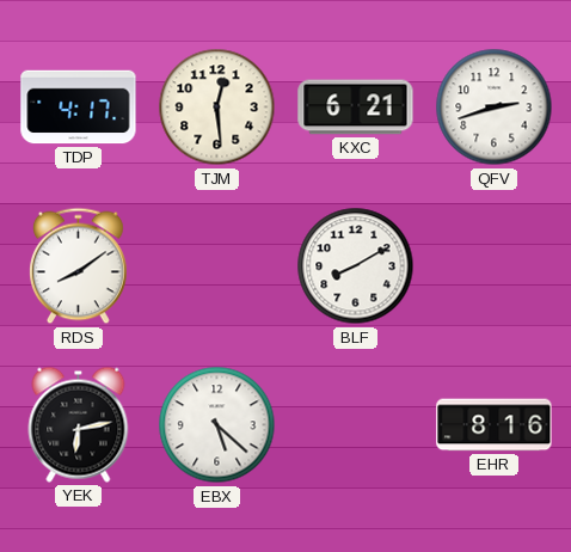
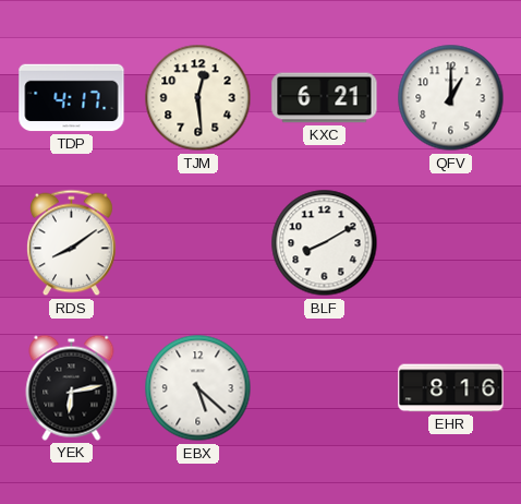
QFV: 2:42 -> 1:00 (451, 98)
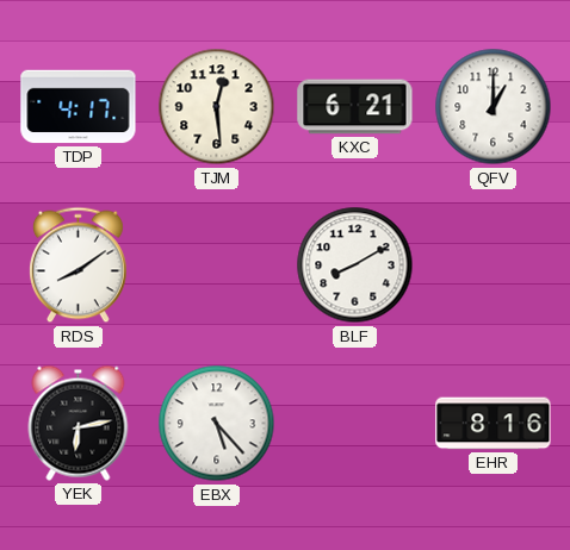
EBX: 5:22 -> 5:23 (217, 424)
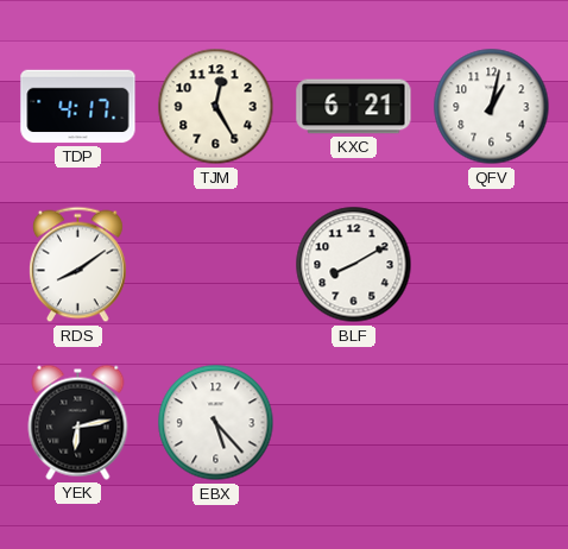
TJM: 12:29 -> 12:25 (216, 107)
QFV: 1:00 -> 1:02 (492, 107)
EHR: 8:16 -> none (494, 424)
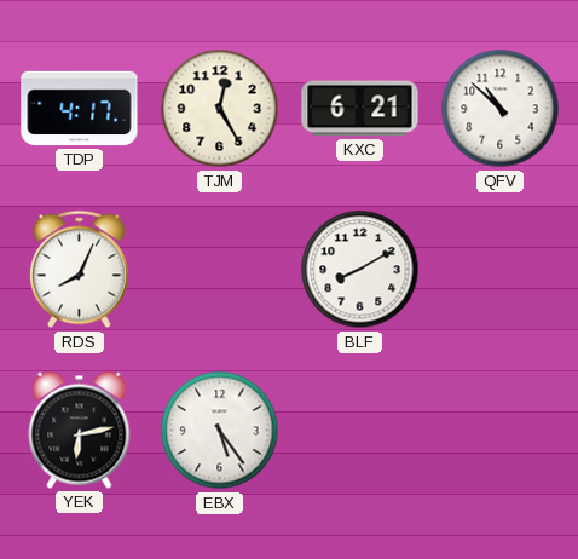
QFV: 1:02 -> 10:52 (501, 109)
RDS: 8:09 -> 8:04 (80, 270)
EBX: 5:23 -> 5:24 (220, 431)
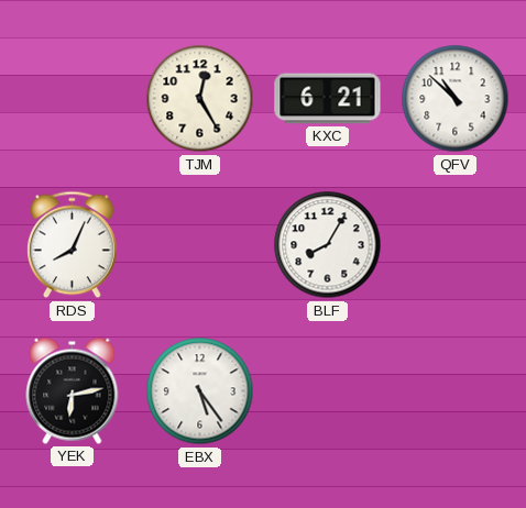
TDP: 4:17 -> none (80, 109)
BLF: 8:10 -> 8:05 (328, 245)
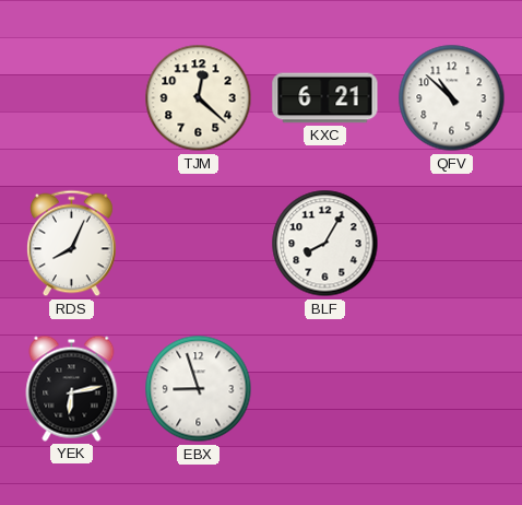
TJM: 12:25 -> 12:22 (199, 98)
EBX: 5:24 -> 8:57 (199, 389)
